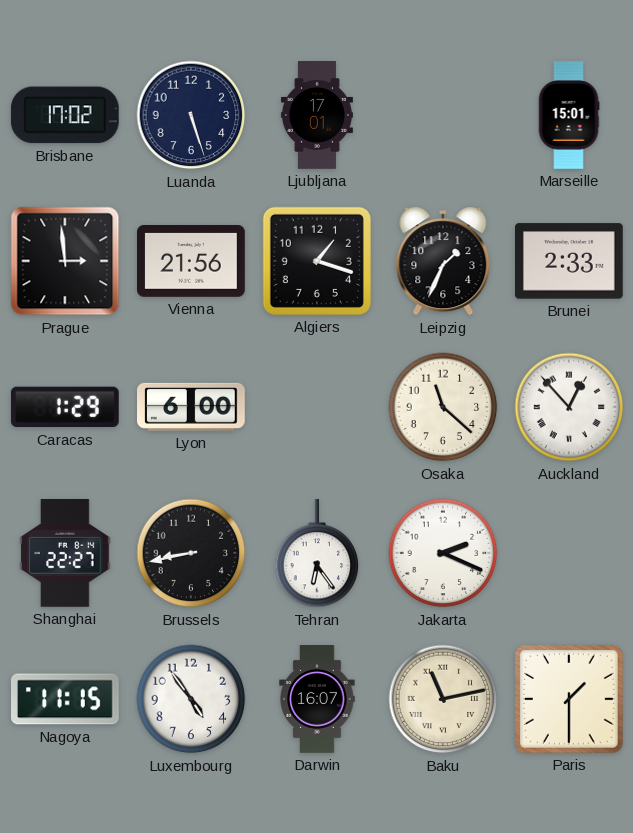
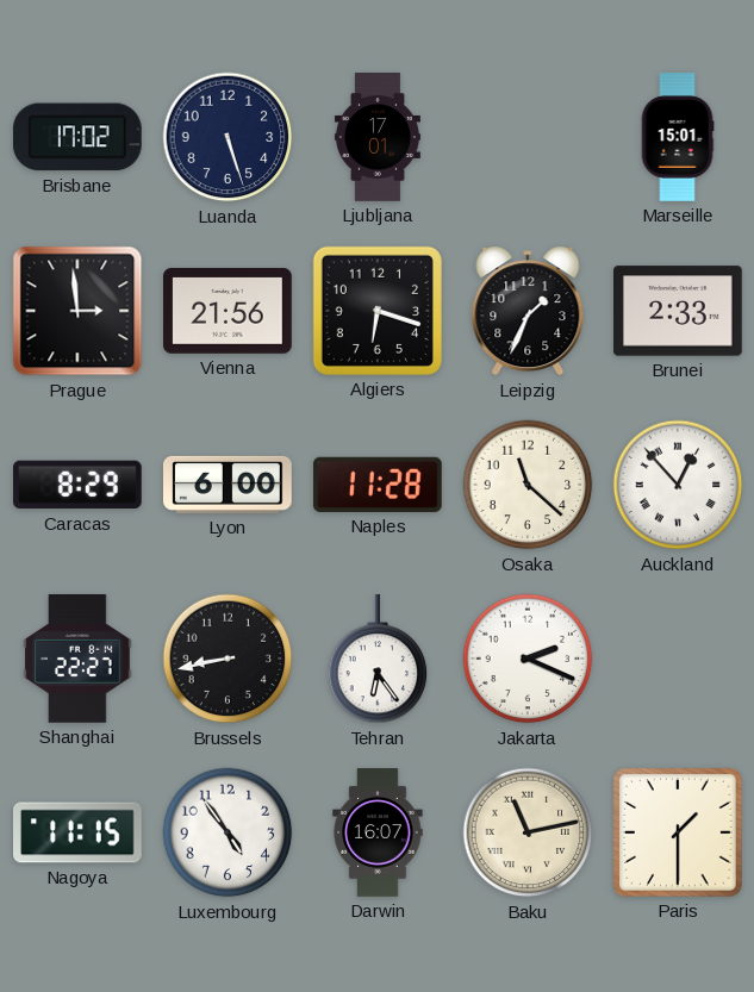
Algiers: 1:18 -> 6:18 (378, 311)
Caracas: 1:29 -> 8:29 (77, 485)
Naples: none -> 11:28 (378, 485)
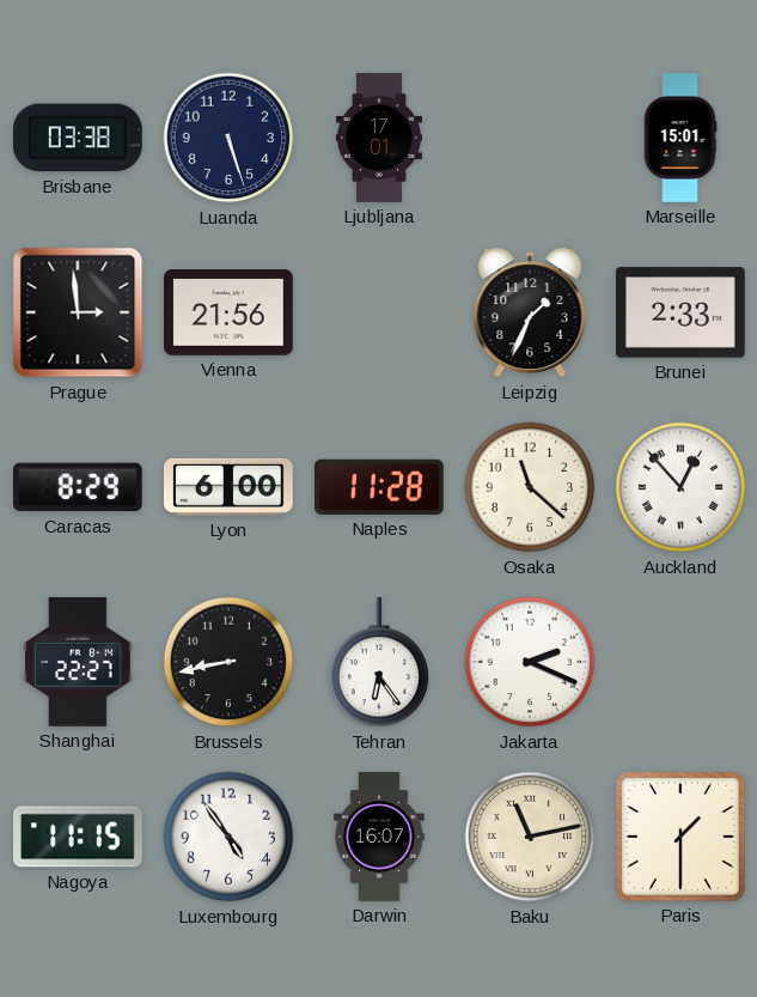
Brisbane: 17:02 -> 03:38 (78, 138)
Algiers: 6:18 -> none (378, 311)
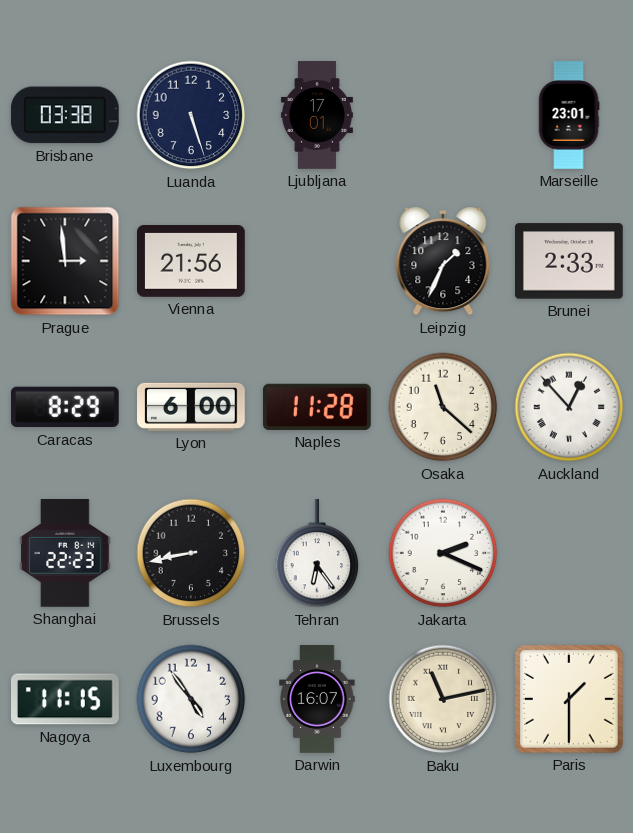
Marseille: 15:01 -> 23:01 (569, 115)
Shanghai: 22:27 -> 22:23 (65, 554)
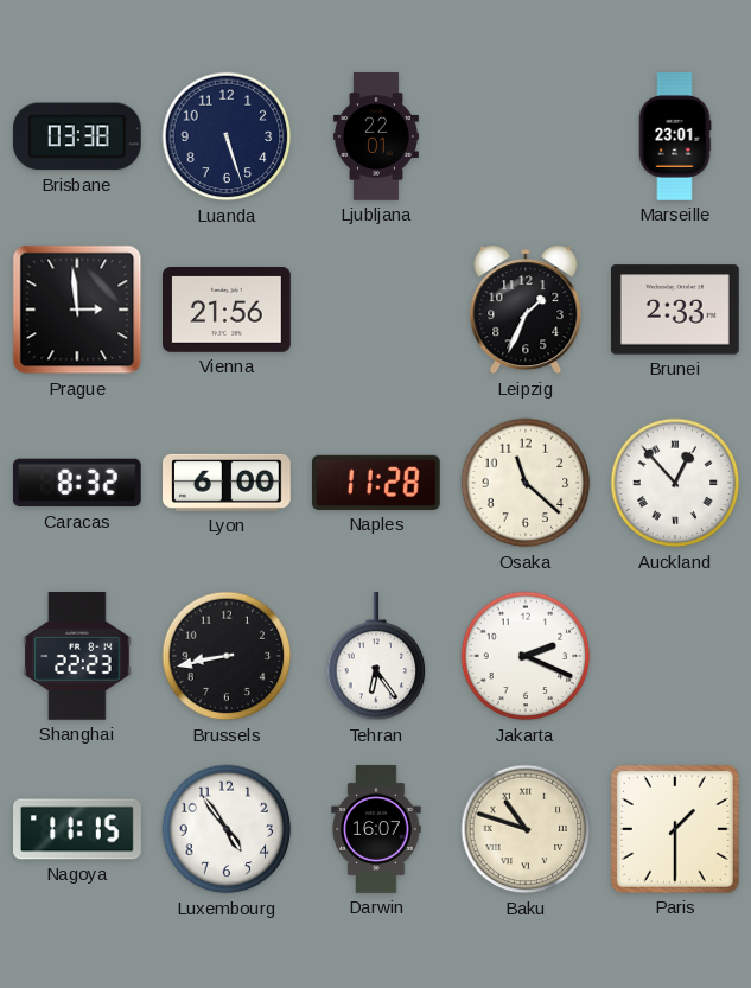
Ljubljana: 17:01 -> 22:01 (376, 136)
Caracas: 8:29 -> 8:32 (77, 483)
Baku: 11:13 -> 10:48 (526, 829)
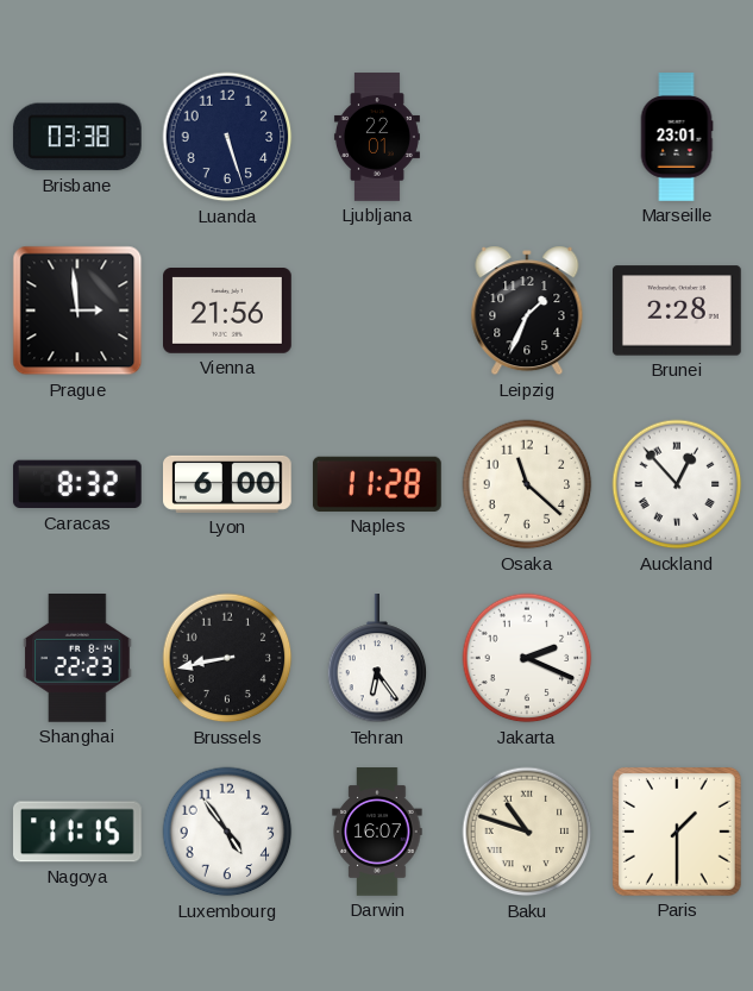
Brunei: 2:33 -> 2:28 (678, 311)
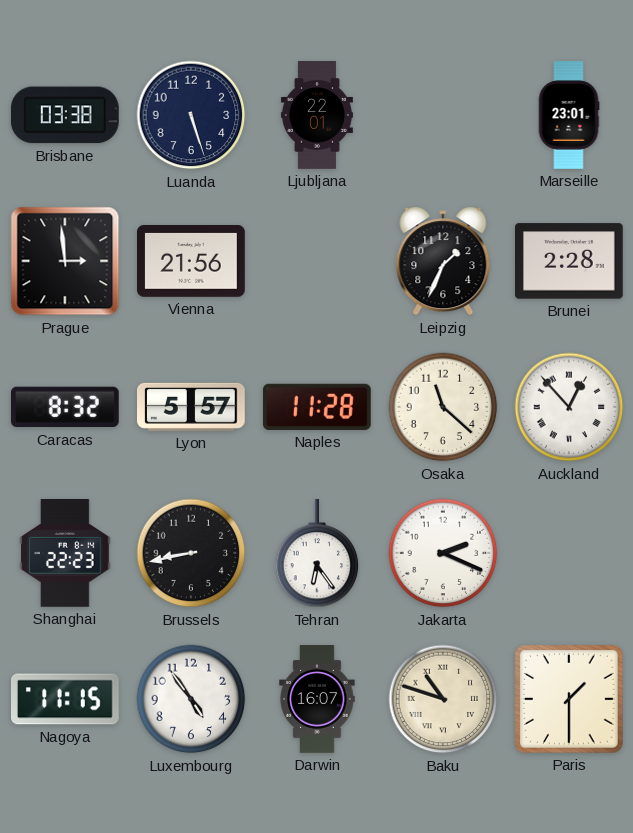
Lyon: 6:00 -> 5:57 (192, 407)
